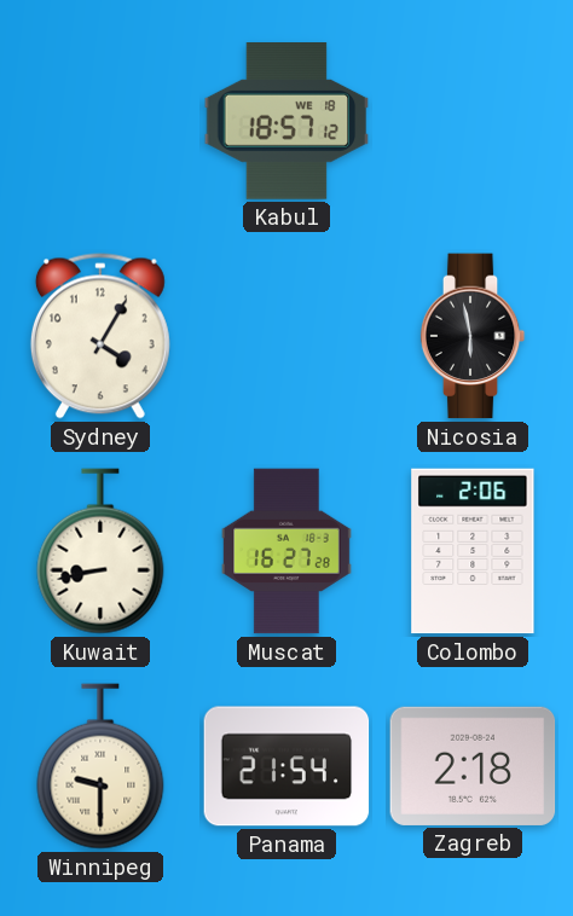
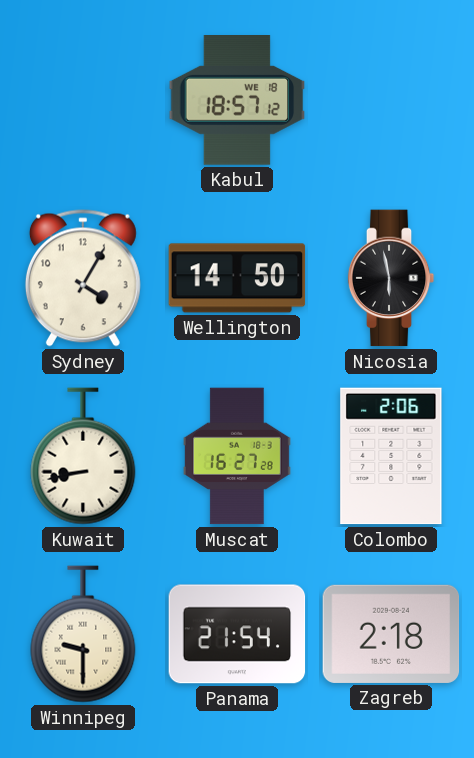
Wellington: none -> 14:50 (237, 278)
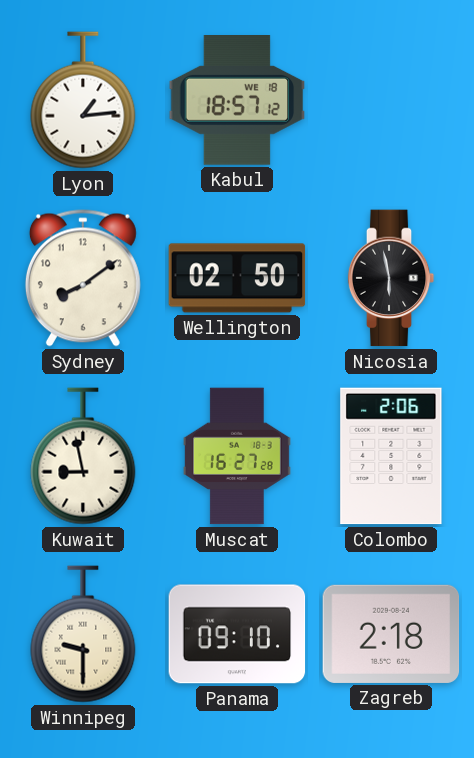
Lyon: none -> 1:14 (83, 100)
Sydney: 4:05 -> 8:09 (83, 278)
Wellington: 14:50 -> 02:50 (237, 278)
Kuwait: 8:43 -> 8:58 (83, 456)
Panama: 21:54 -> 09:10 (237, 634)
